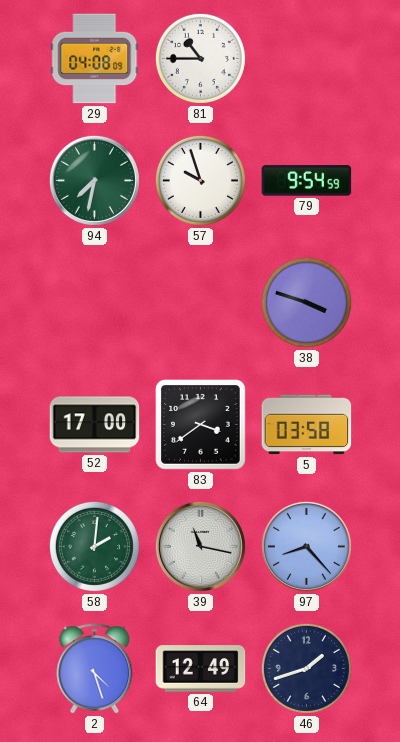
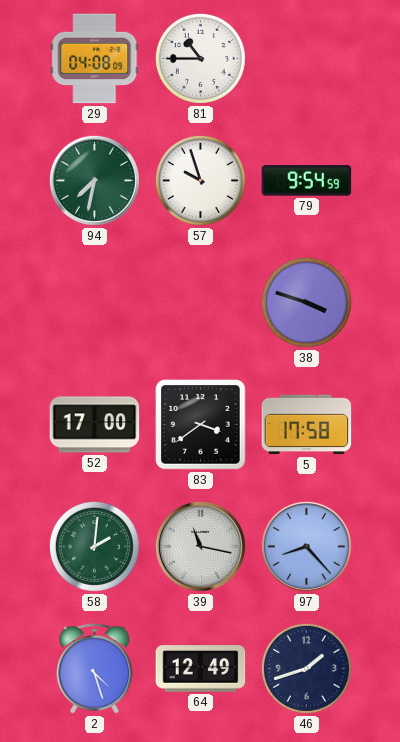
5: 03:58 -> 17:58 (307, 425)
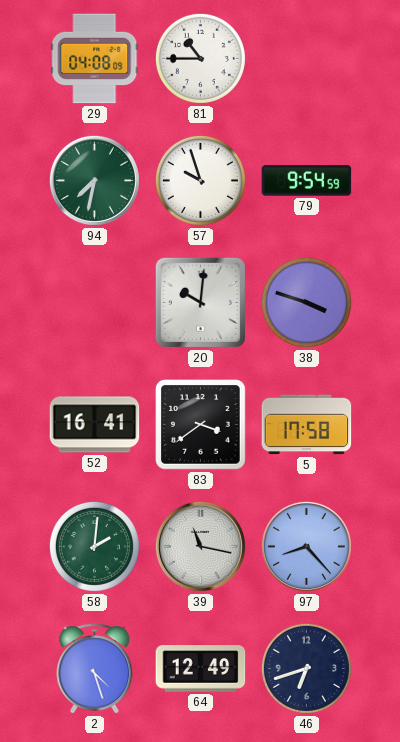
20: none -> 10:01 (200, 302)
52: 17:00 -> 16:41 (95, 425)
46: 1:42 -> 6:42 (306, 668)
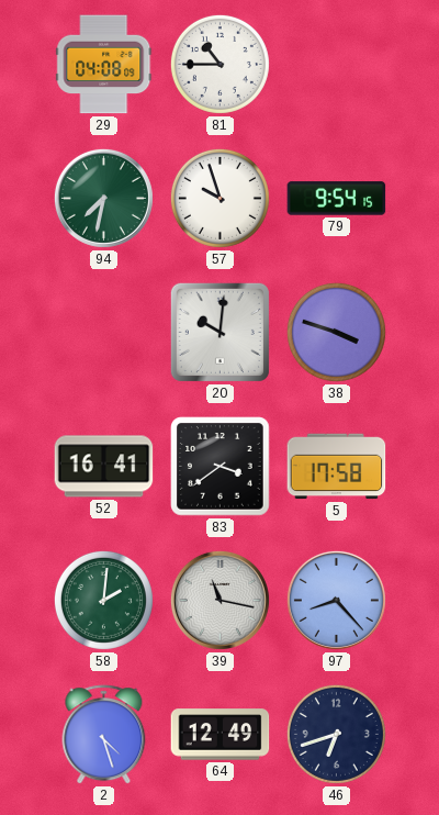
79: 9:54:59 -> 9:54:15 (337, 199)
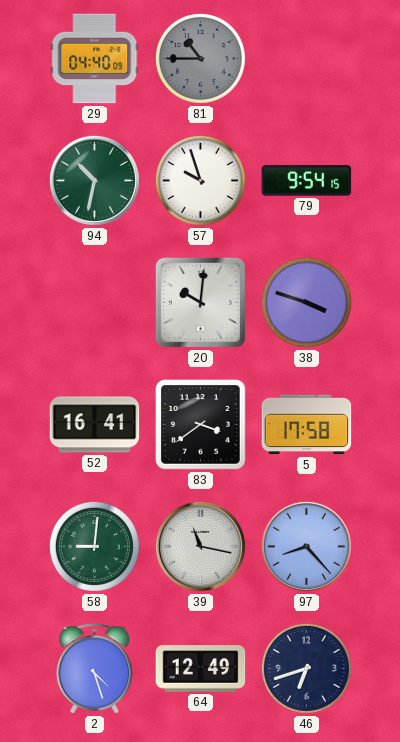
29: 04:08 -> 04:40 (95, 59)
81 dial: white -> grey (200, 58)
94: 7:32 -> 10:32 (94, 180)
58: 2:01 -> 9:01 (94, 546)
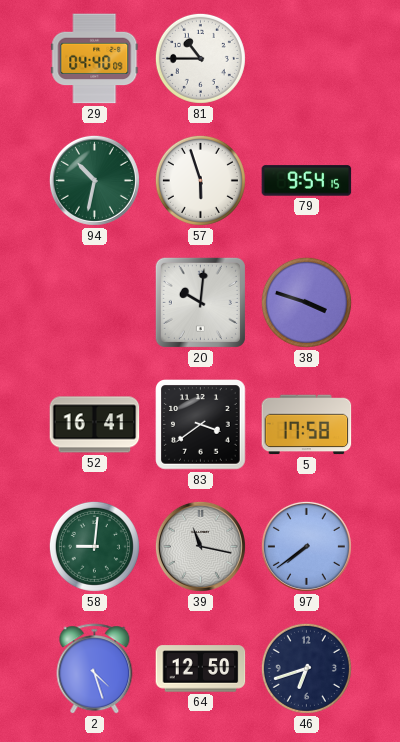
81 dial: grey -> white (200, 58)
57: 9:57 -> 5:57 (200, 180)
97: 8:23 -> 7:39 (306, 546)
64: 12:49 -> 12:50 (201, 669)
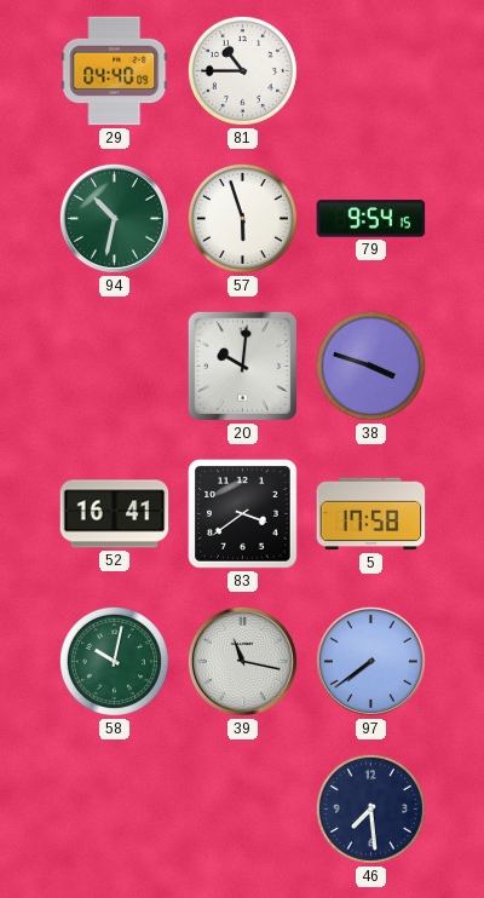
58: 9:01 -> 10:02 (114, 661)
2: 4:27 -> none (95, 669)
64: 12:50 -> none (201, 669)
46: 6:42 -> 7:29 (370, 808)
